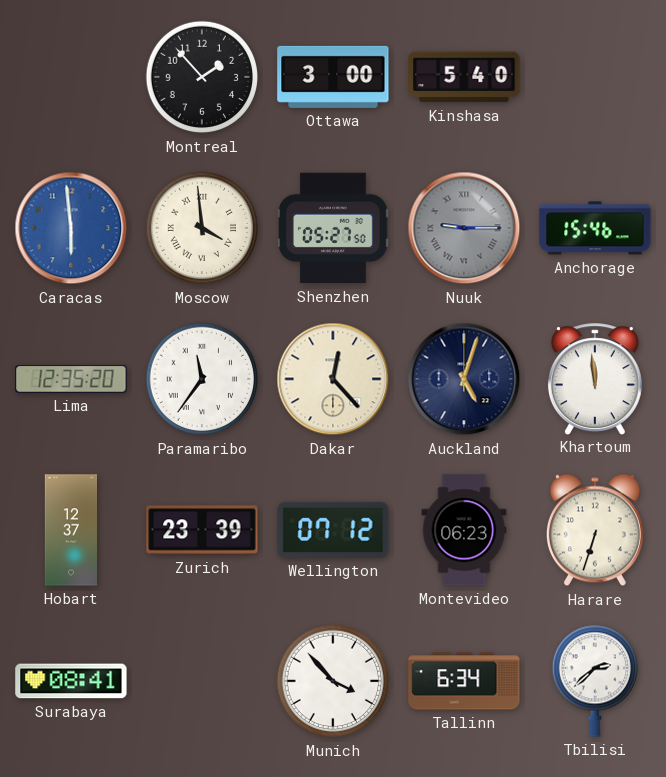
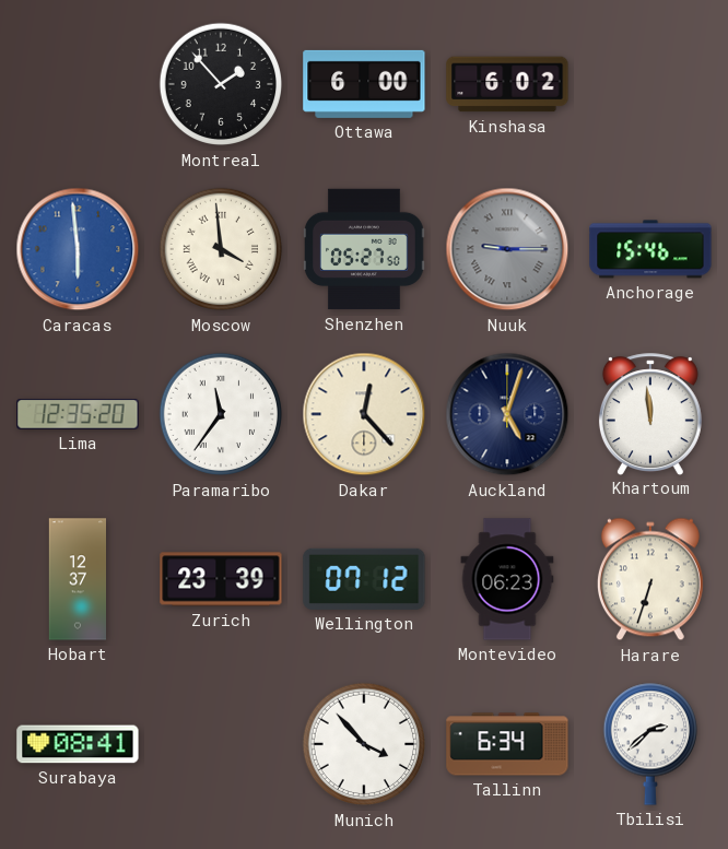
Ottawa: 3:00 -> 6:00 (364, 84)
Kinshasa: 5:40 -> 6:02 (507, 84)
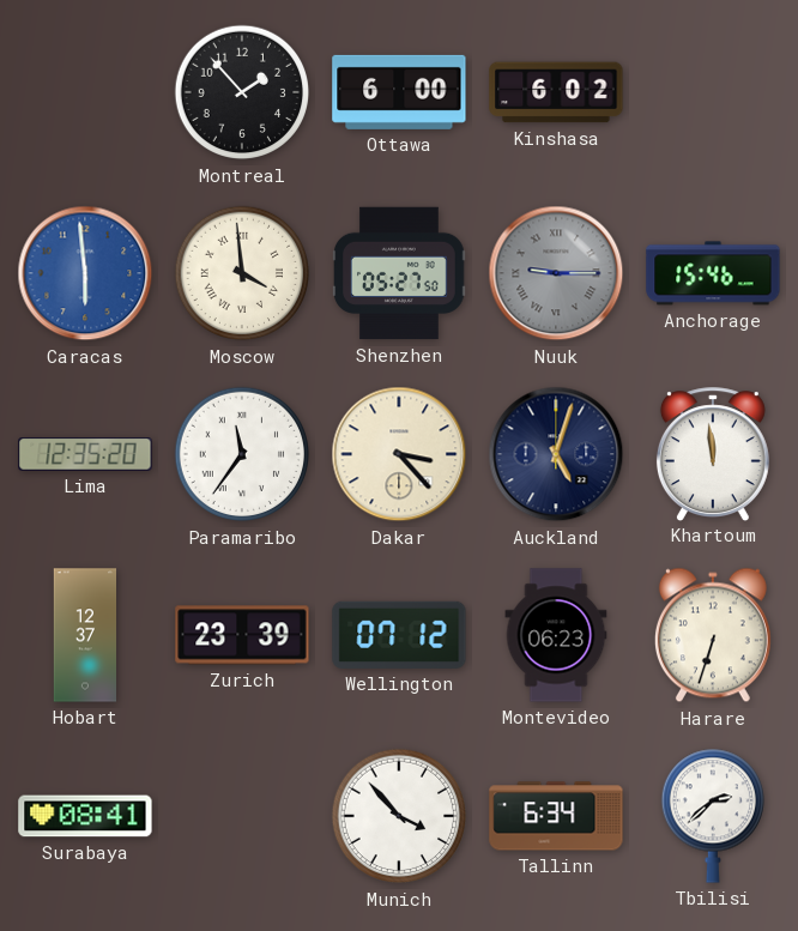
Dakar: 12:23 -> 3:23 (399, 454)
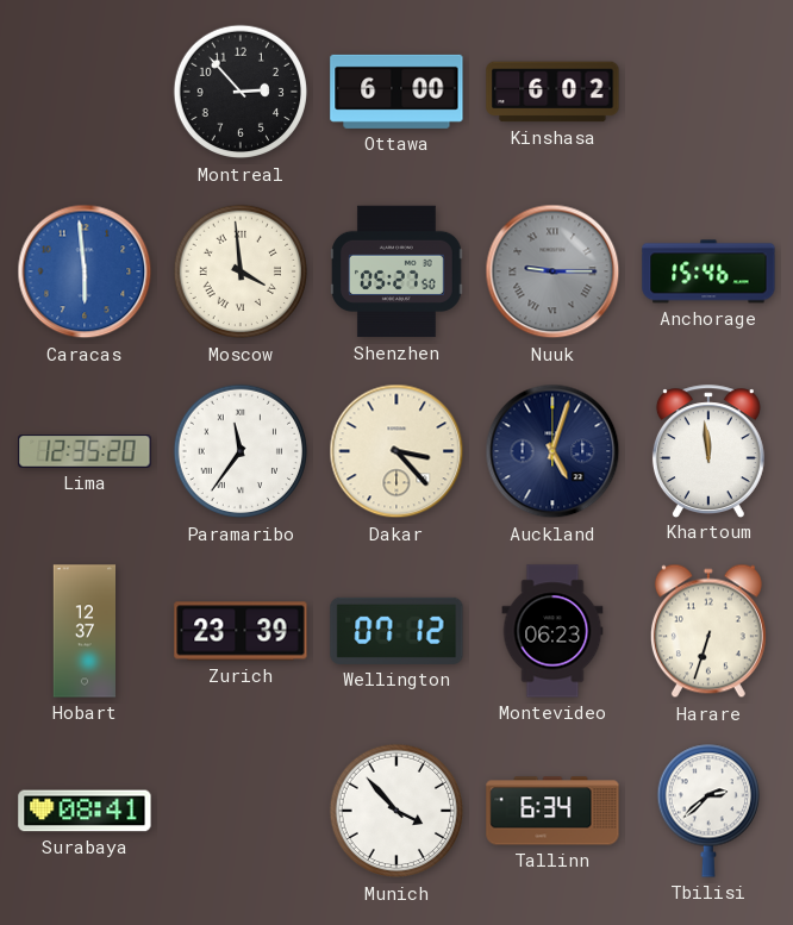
Montreal: 1:53 -> 2:53 (241, 92)
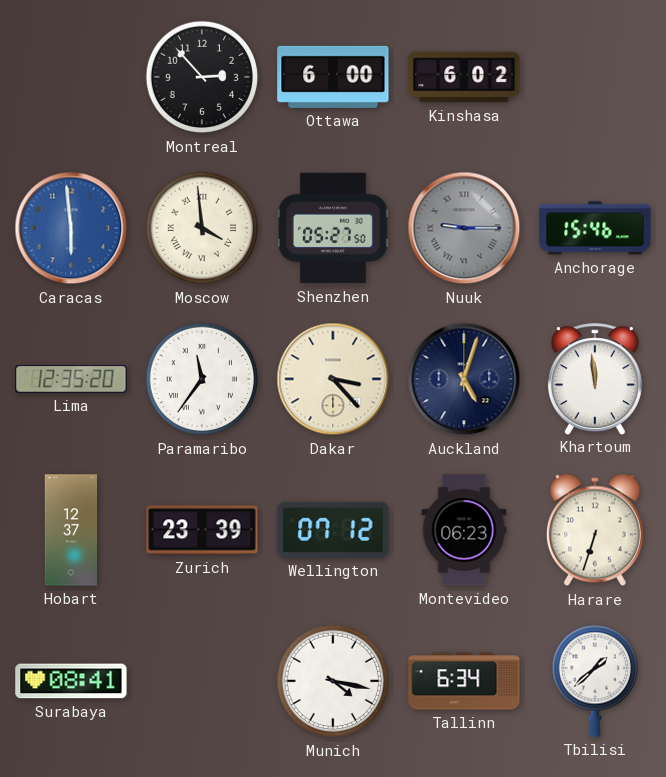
Munich: 3:53 -> 4:17 (333, 681)
Tbilisi: 2:38 -> 1:38 (594, 681)
